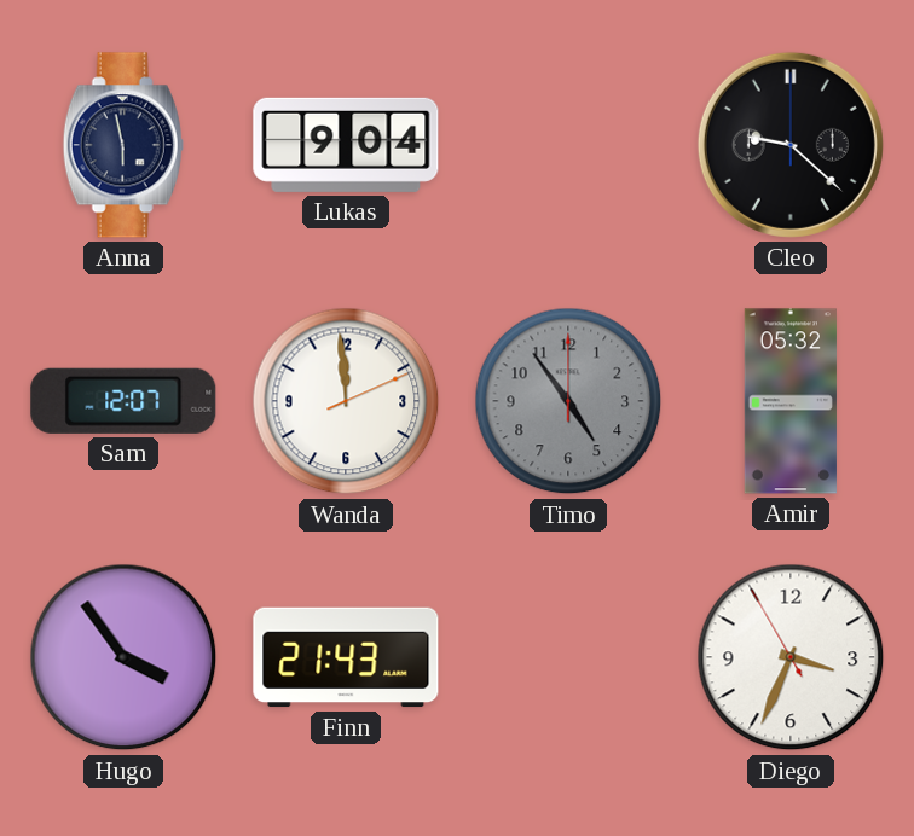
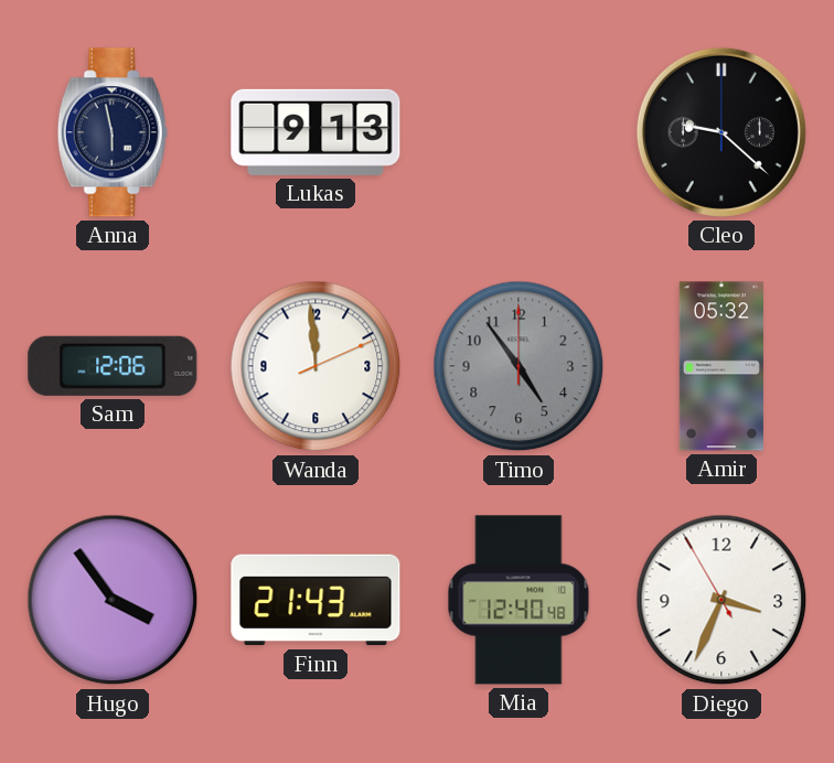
Lukas: 9:04 -> 9:13 (316, 132)
Sam: 12:07 -> 12:06 (113, 366)
Mia: none -> 12:40 (518, 600)
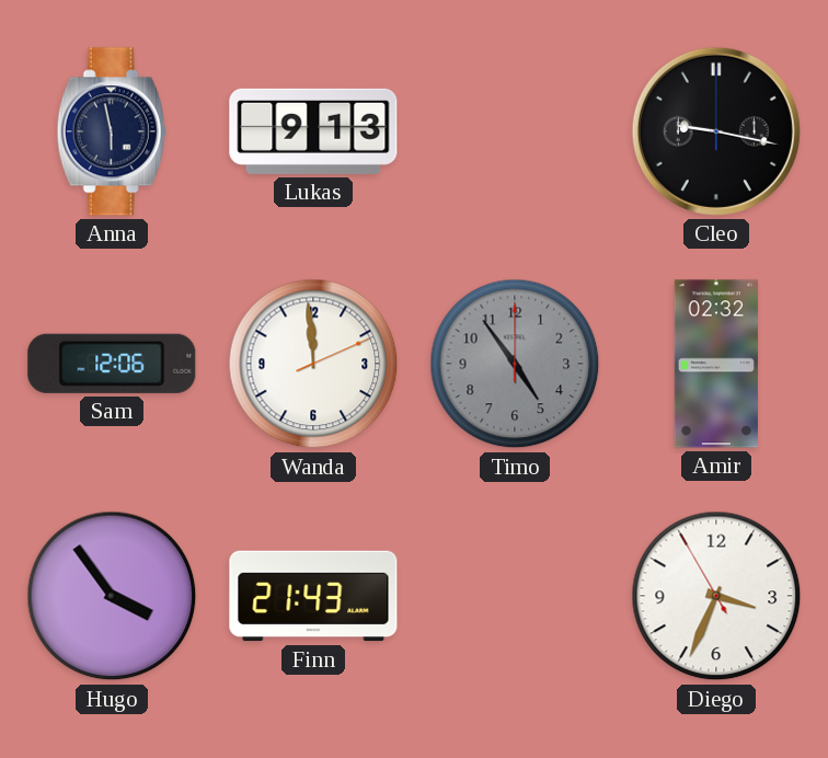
Cleo: 9:22 -> 9:17 (716, 131)
Amir: 05:32 -> 02:32 (716, 364)
Mia: 12:40 -> none (518, 600)
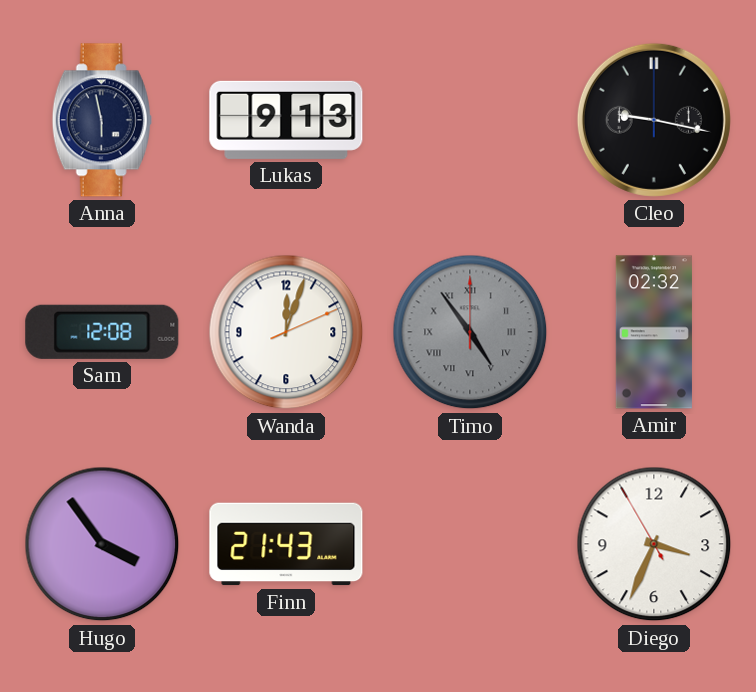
Sam: 12:06 -> 12:08 (102, 332)
Wanda: 11:59 -> 12:03 (286, 332)
Timo numerals: Arabic -> Roman (470, 332)
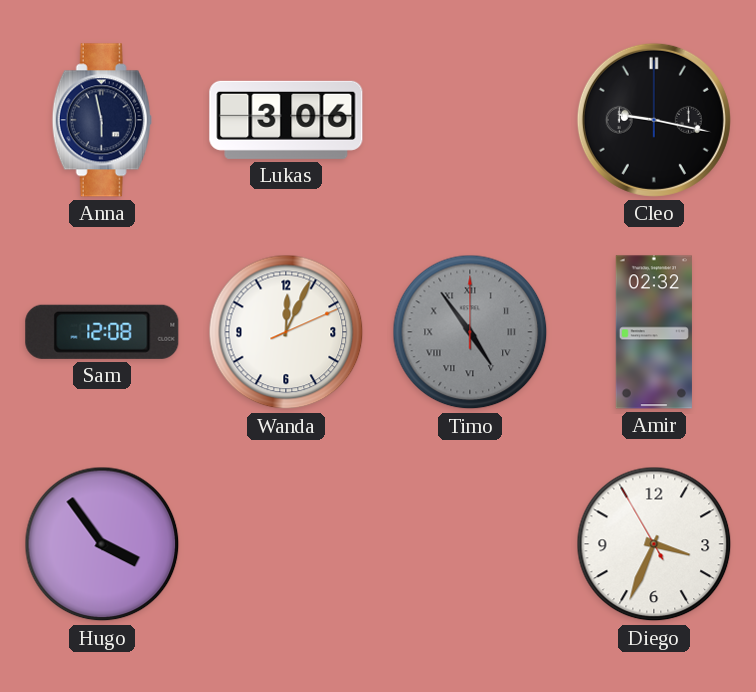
Lukas: 9:13 -> 3:06 (286, 120)
Wanda: 12:03 -> 12:04 (286, 332)
Finn: 21:43 -> none (286, 544)
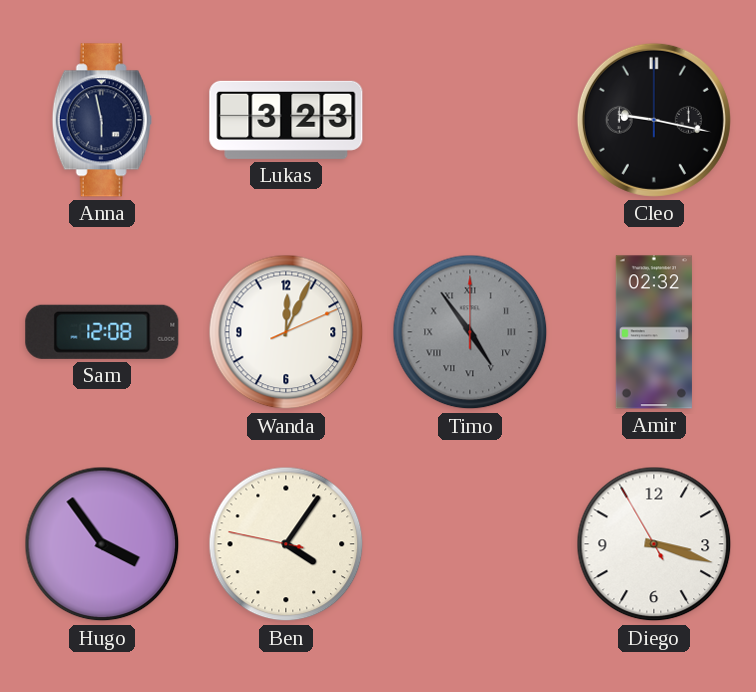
Lukas: 3:06 -> 3:23 (286, 120)
Ben: none -> 4:05 (286, 544)
Diego: 3:33 -> 3:17 (654, 544)
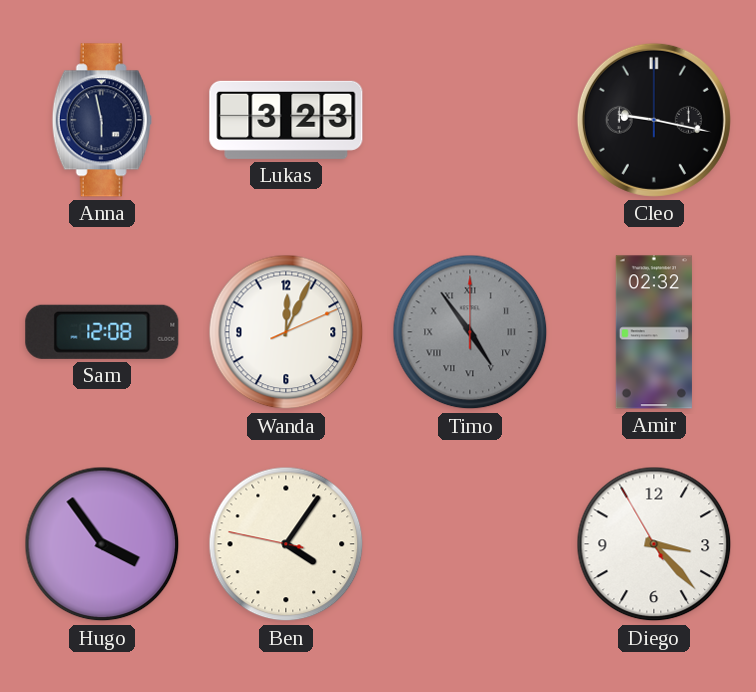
Diego: 3:17 -> 3:22 (654, 544)
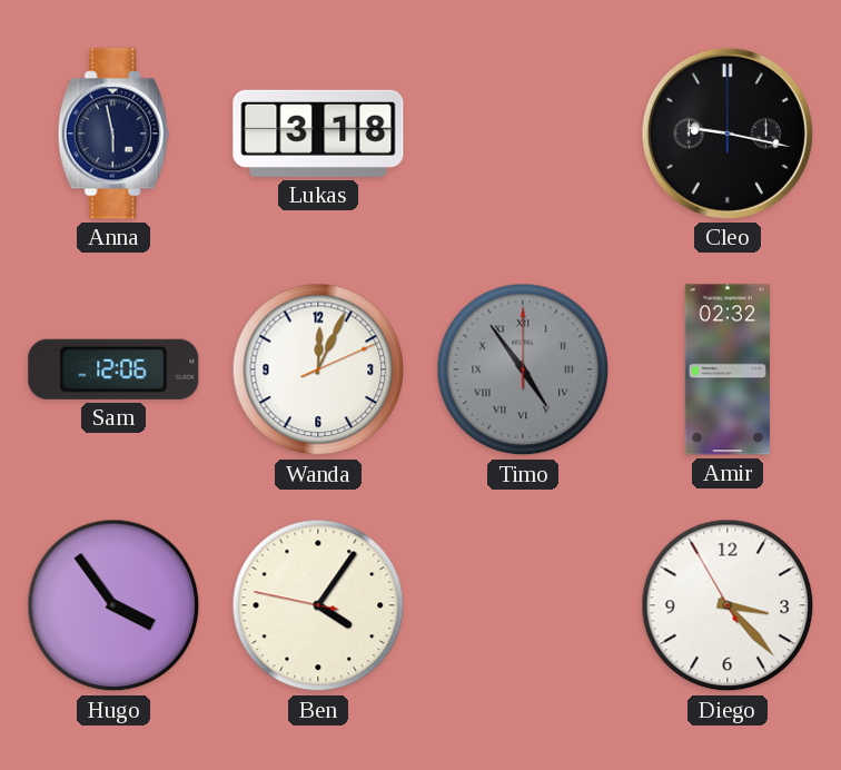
Lukas: 3:23 -> 3:18 (318, 134)
Sam: 12:08 -> 12:06 (113, 369)
